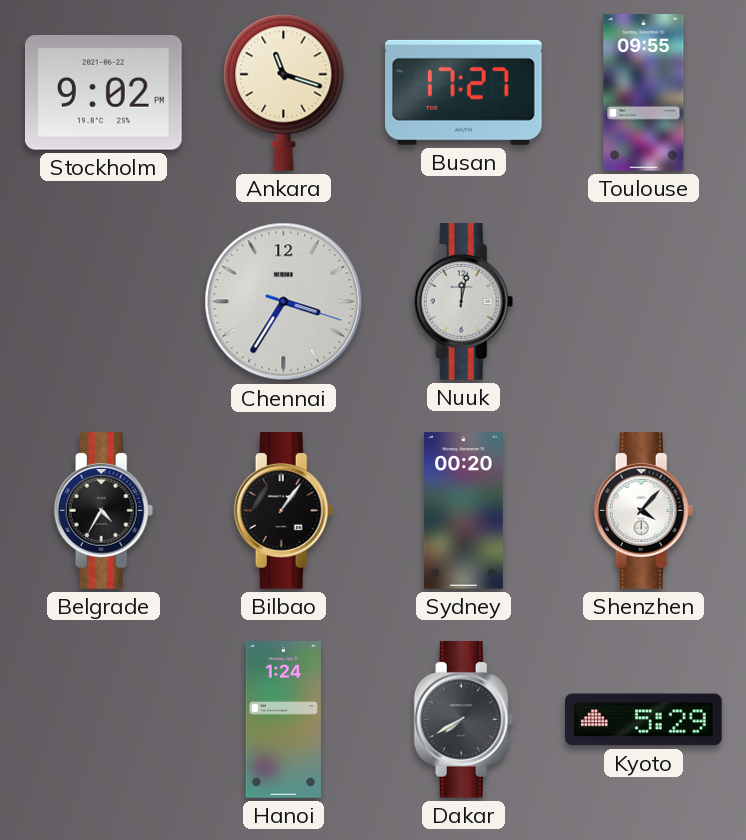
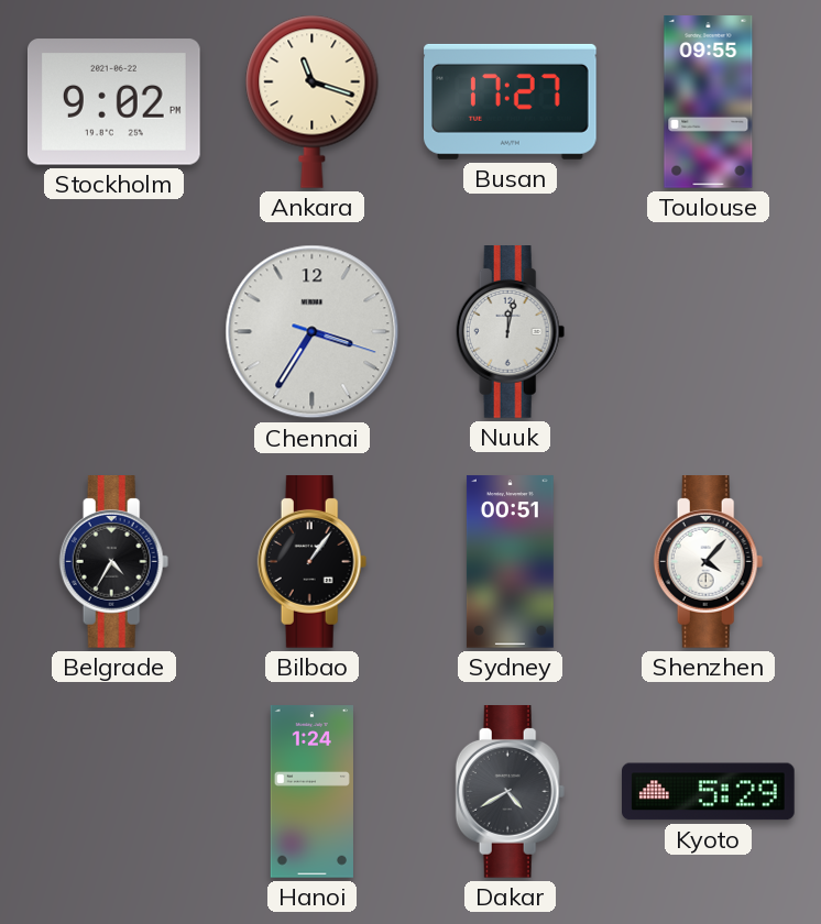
Sydney: 00:20 -> 00:51 (510, 562)
Dakar: 7:40 -> 4:40 (511, 792)
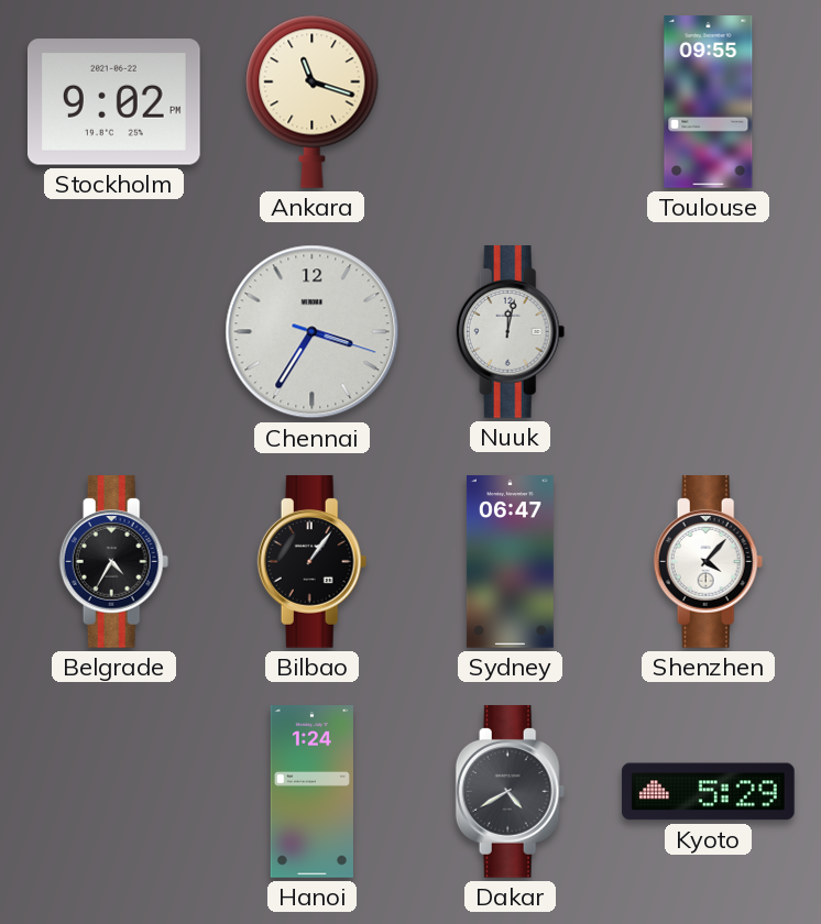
Busan: 17:27 -> none (511, 101)
Sydney: 00:51 -> 06:47 (510, 562)
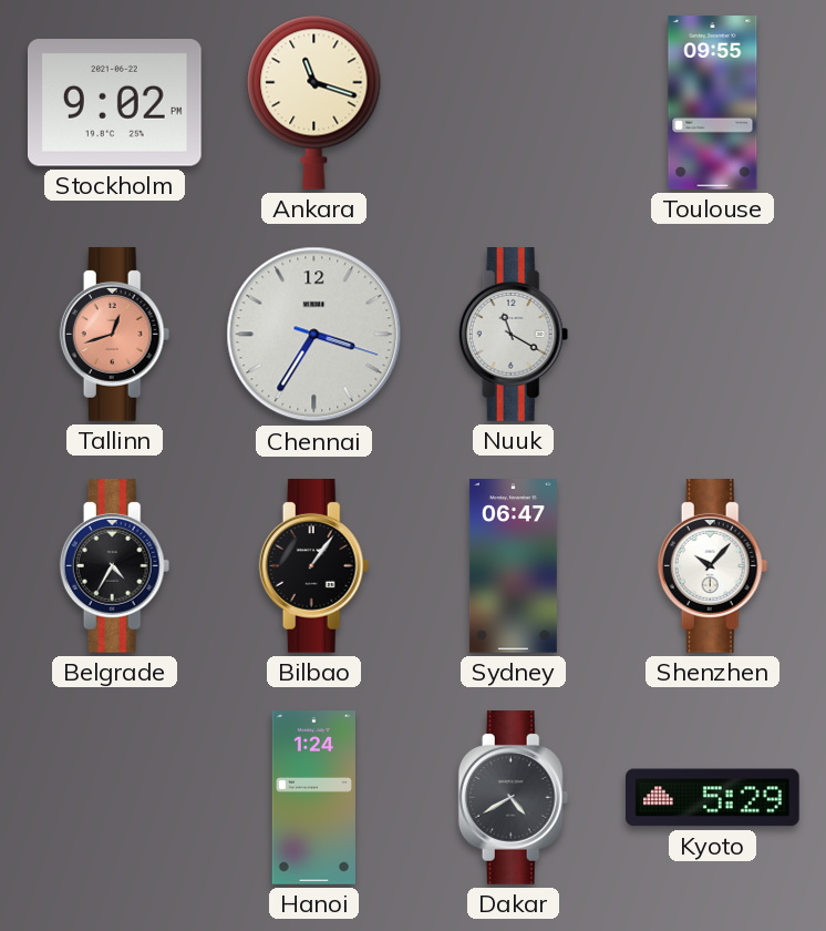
Tallinn: none -> 12:42 (115, 335)
Nuuk: 12:02 -> 11:20 (514, 335)
Shenzhen: 4:07 -> 10:07 (713, 566)
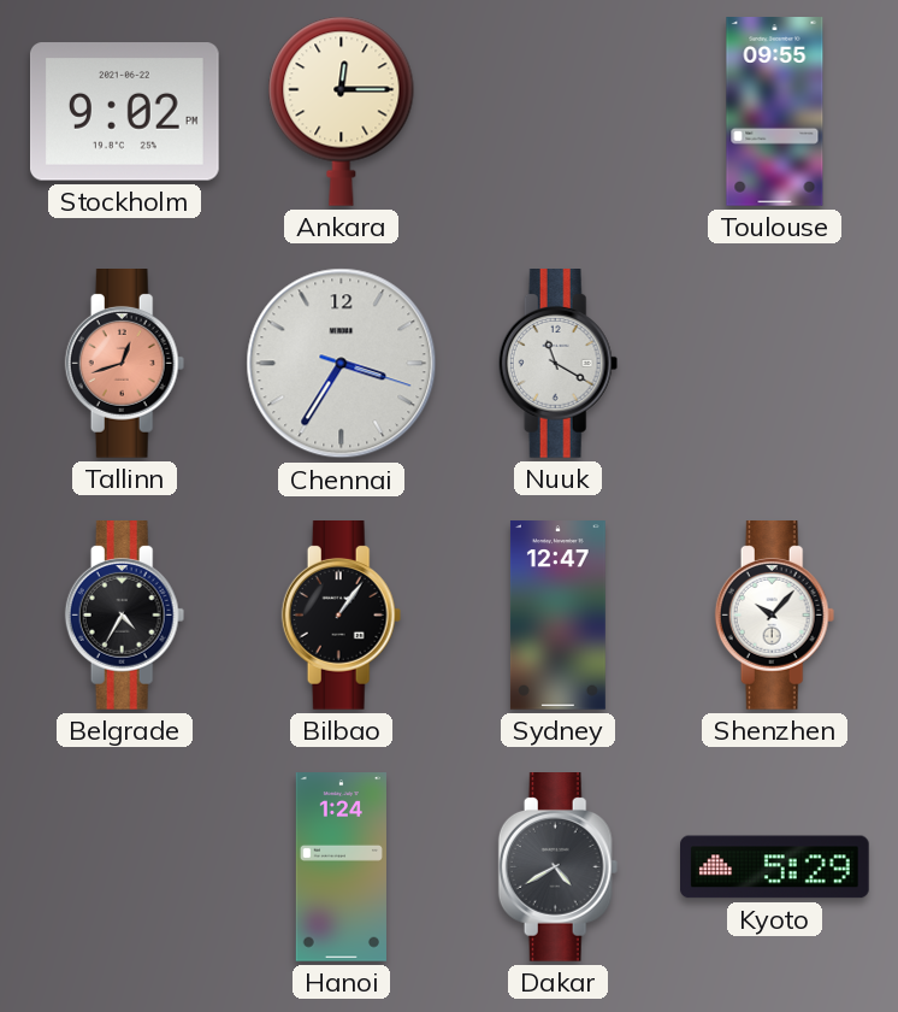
Ankara: 11:18 -> 12:15 (342, 111)
Sydney: 06:47 -> 12:47 (557, 616)
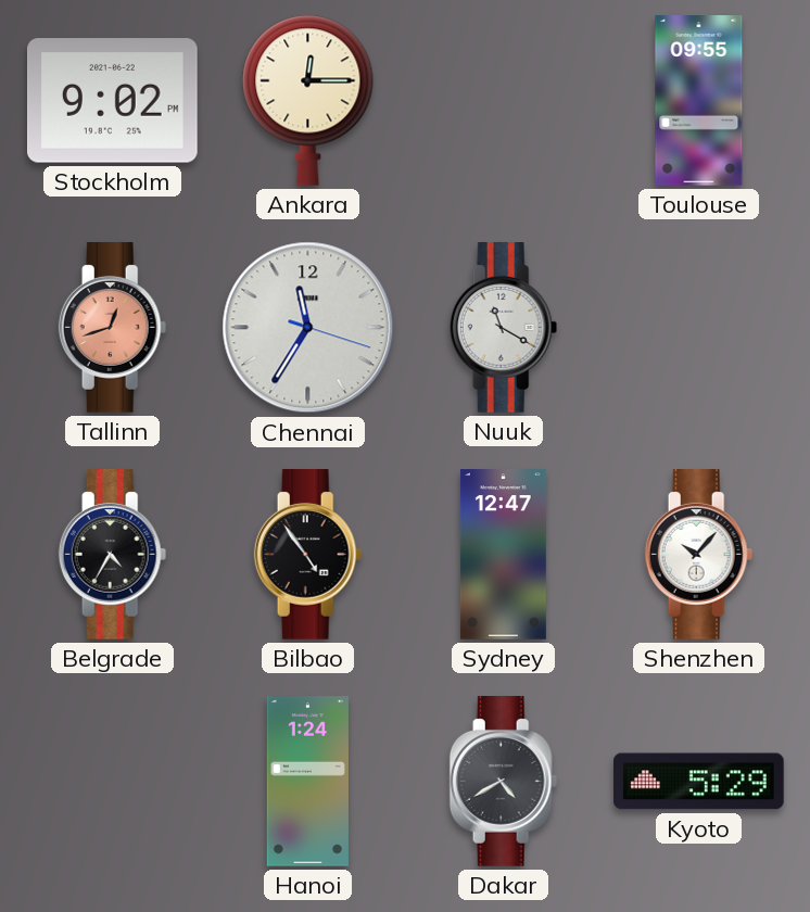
Chennai: 3:35 -> 11:35 (308, 328)
Bilbao: 1:06 -> 4:54 (308, 555)
